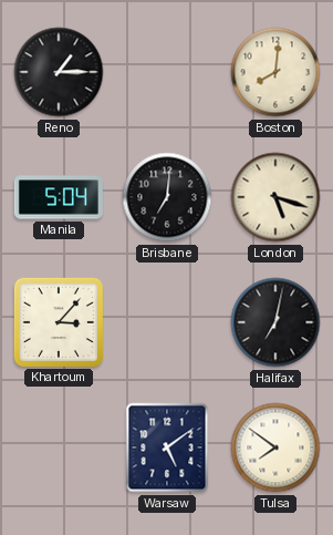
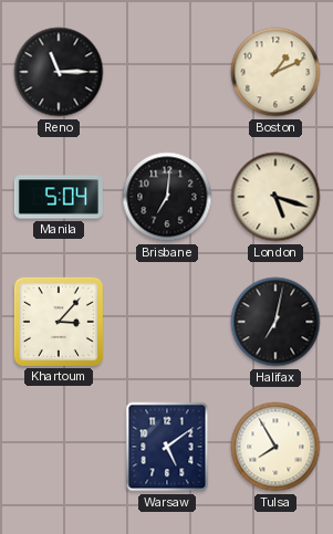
Reno: 1:15 -> 11:15 (59, 72)
Boston: 8:01 -> 1:11 (275, 72)
Tulsa: 7:51 -> 7:55 (275, 447)
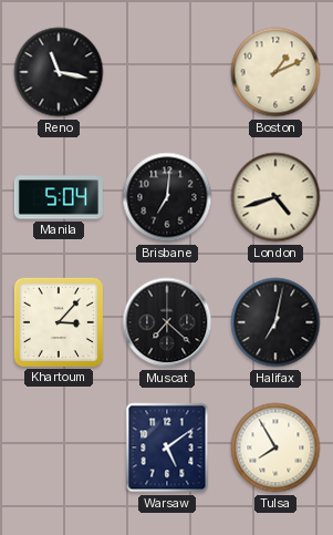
Reno: 11:15 -> 11:17 (59, 72)
London: 5:18 -> 4:42 (275, 197)
Muscat: none -> 7:22 (167, 322)
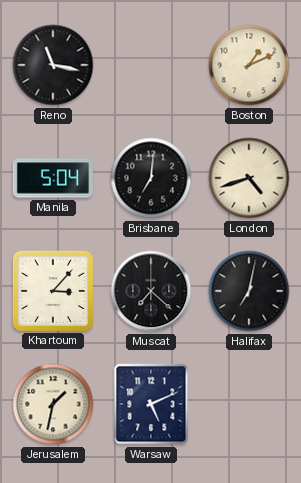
Jerusalem: none -> 1:32 (53, 404)
Warsaw: 5:09 -> 5:11 (151, 404)
Tulsa: 7:55 -> none (275, 447)
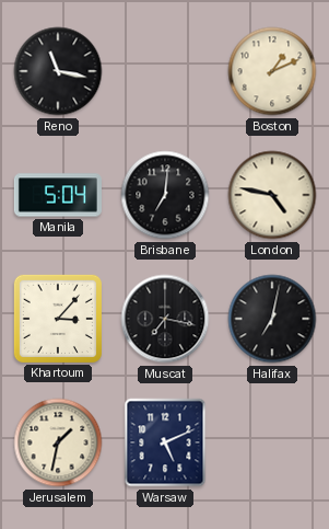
London: 4:42 -> 4:47 (272, 195)
Muscat: 7:22 -> 7:17 (165, 319)
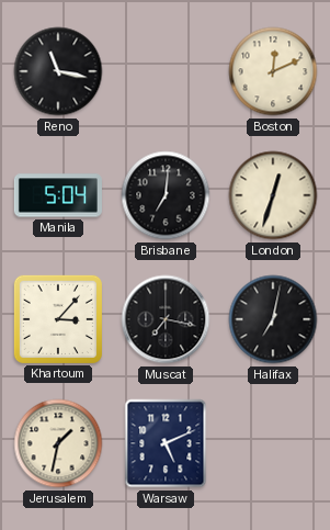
Boston: 1:11 -> 12:11 (273, 71)
London: 4:47 -> 12:33 (273, 195)
